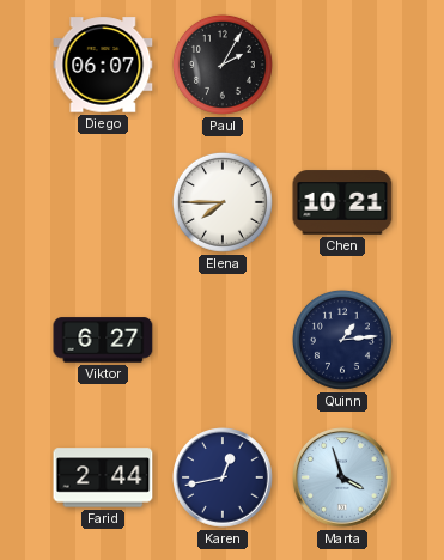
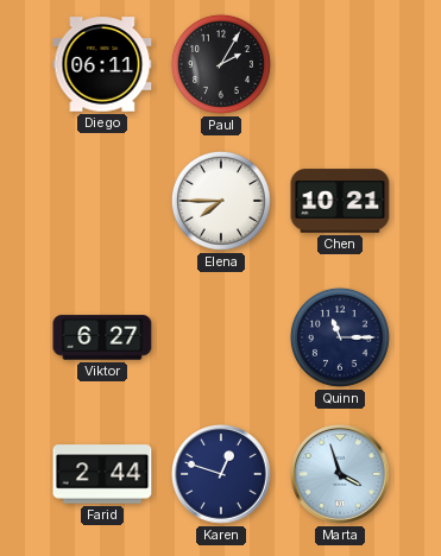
Diego: 06:07 -> 06:11 (102, 64)
Quinn: 1:14 -> 11:15 (340, 337)
Karen: 12:43 -> 12:48 (222, 475)
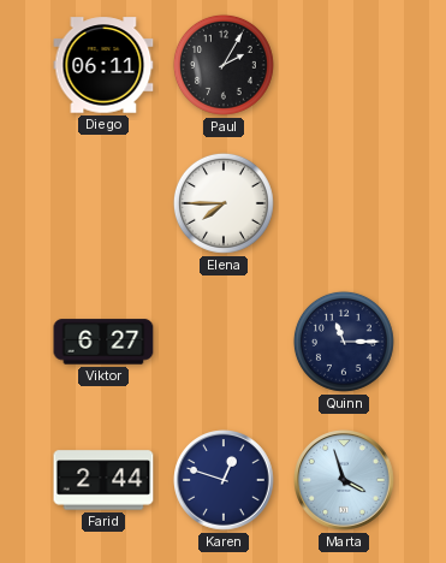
Chen: 10:21 -> none (340, 201)
